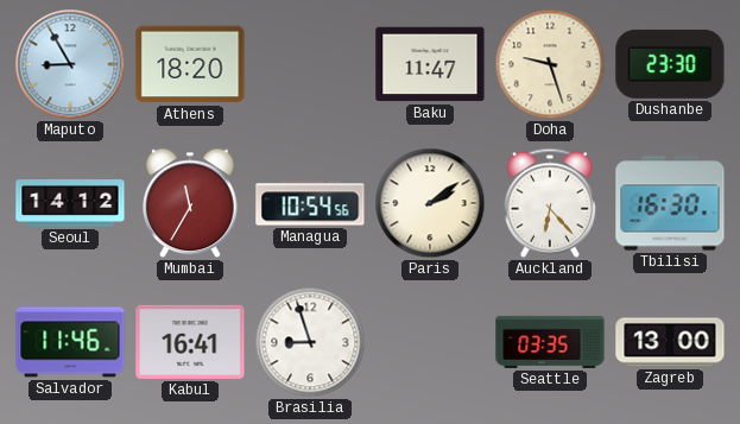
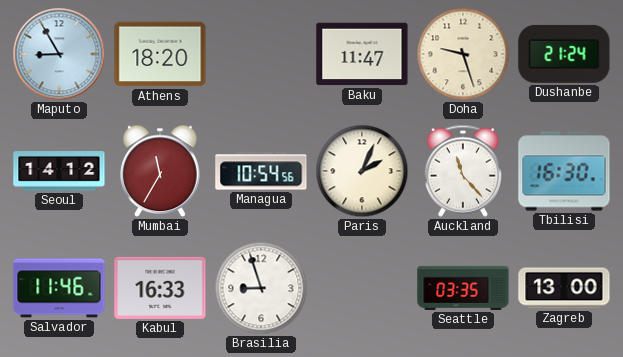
Dushanbe: 23:30 -> 21:24 (564, 54)
Paris: 2:09 -> 2:04 (362, 171)
Auckland: 6:23 -> 11:23 (463, 171)
Kabul: 16:41 -> 16:33 (160, 288)
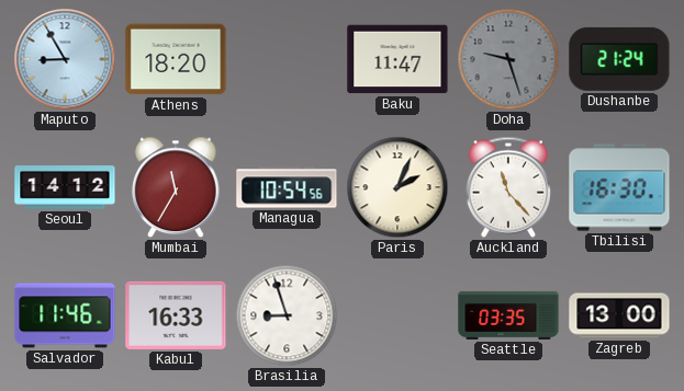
Doha dial: cream -> grey (508, 59)
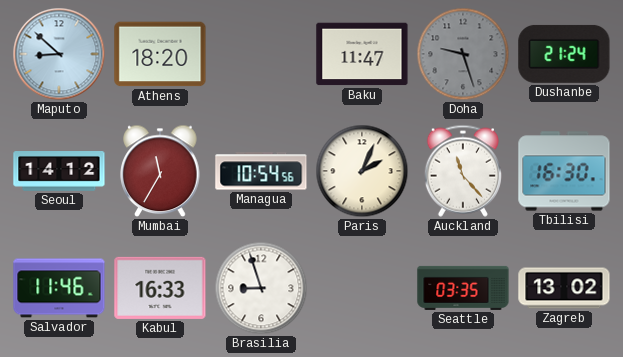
Maputo: 8:55 -> 8:52 (59, 54)
Zagreb: 13:00 -> 13:02 (564, 288)
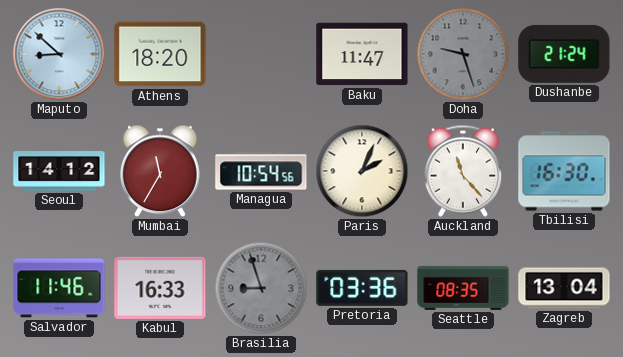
Brasilia dial: white -> grey (261, 288)
Pretoria: none -> 03:36 (362, 288)
Seattle: 03:35 -> 08:35 (463, 288)
Zagreb: 13:02 -> 13:04 (564, 288)
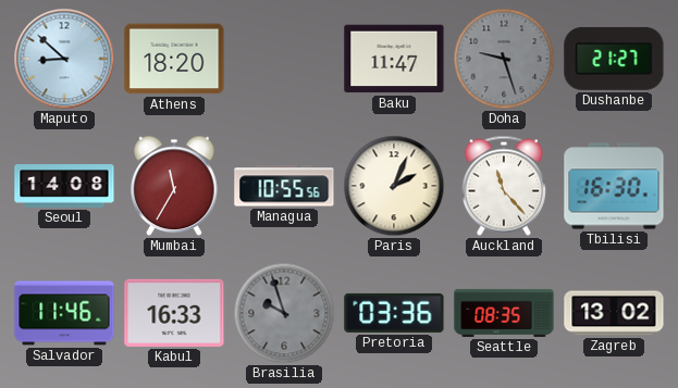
Dushanbe: 21:24 -> 21:27 (614, 59)
Seoul: 14:12 -> 14:08 (64, 187)
Managua: 10:54 -> 10:55 (284, 186)
Brasilia: 8:57 -> 9:57 (284, 313)
Zagreb: 13:04 -> 13:02 (614, 313)
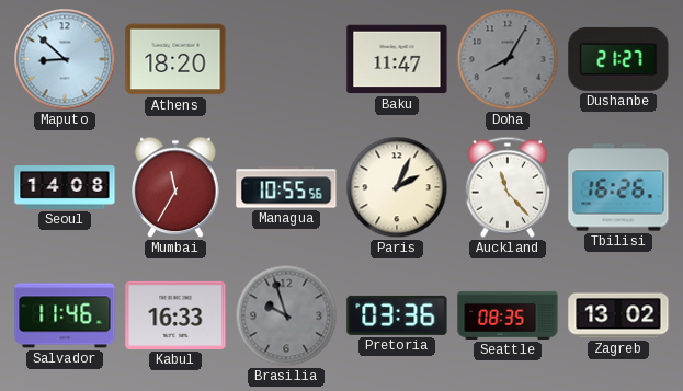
Doha: 9:27 -> 8:05 (508, 59)
Tbilisi: 16:30 -> 16:26 (618, 187)
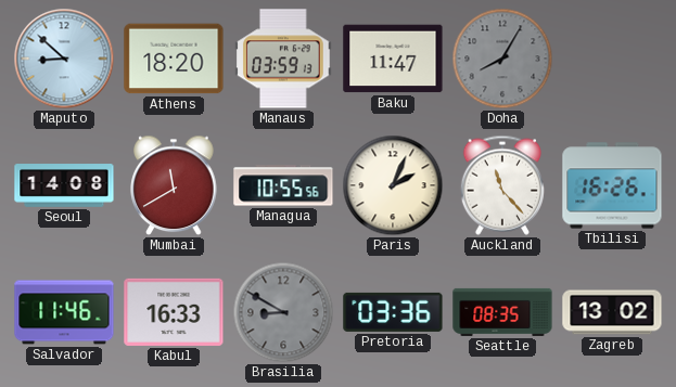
Manaus: none -> 03:59 (283, 59)
Dushanbe: 21:27 -> none (618, 59)
Mumbai: 11:35 -> 11:40 (174, 185)
Brasilia: 9:57 -> 8:50 (283, 312)
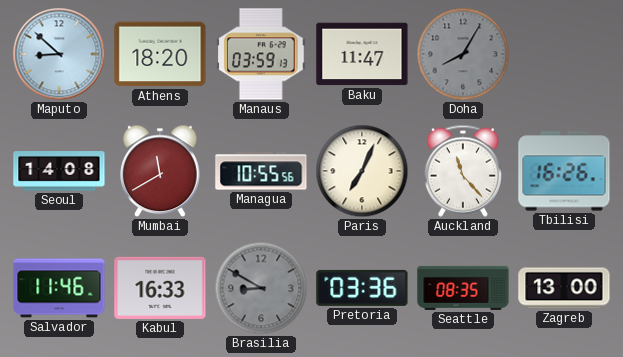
Paris: 2:04 -> 7:04 (362, 171)
Zagreb: 13:02 -> 13:00 (564, 288)
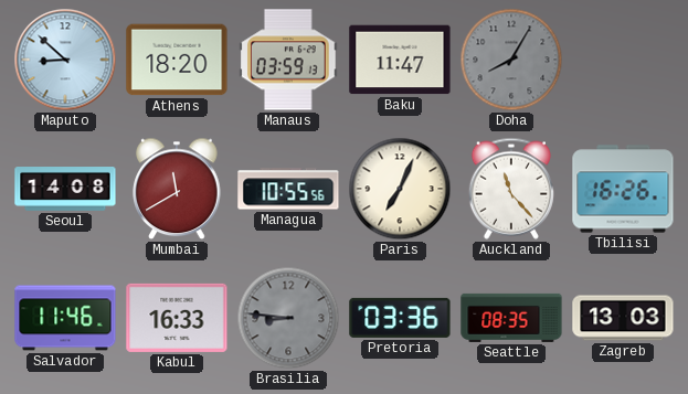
Brasilia: 8:50 -> 8:46 (288, 318)
Zagreb: 13:00 -> 13:03 (623, 318)
